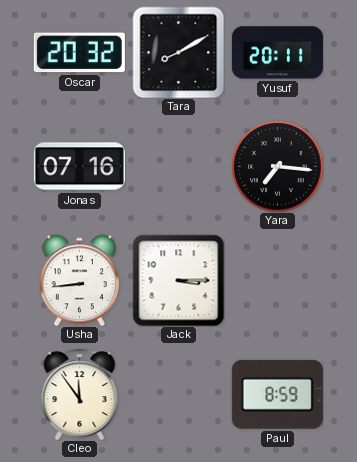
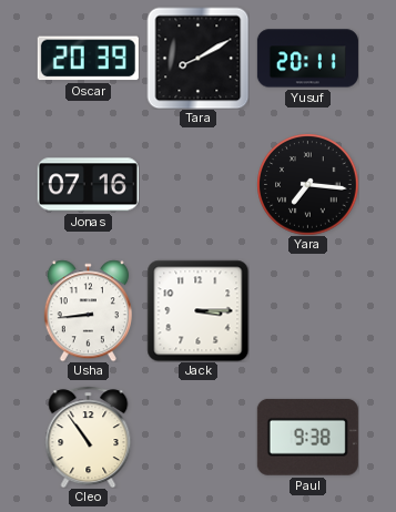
Oscar: 20:32 -> 20:39 (88, 59)
Cleo: 11:54 -> 10:54 (89, 437)
Paul: 8:59 -> 9:38 (307, 437)
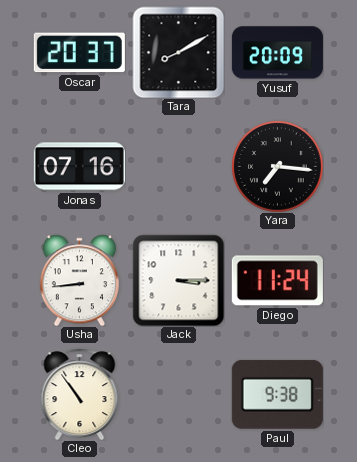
Oscar: 20:39 -> 20:37 (79, 53)
Yusuf: 20:11 -> 20:09 (277, 53)
Diego: none -> 11:24 (277, 281)
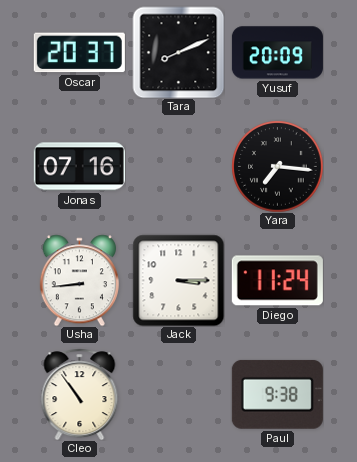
Tara: 8:10 -> 8:11 (178, 52)
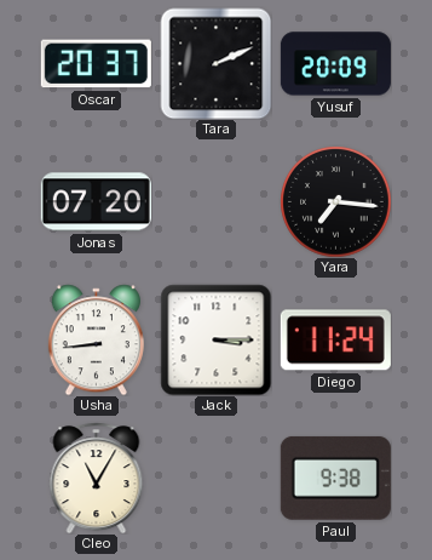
Tara: 8:11 -> 2:11 (215, 63)
Jonas: 07:16 -> 07:20 (96, 202)
Cleo: 10:54 -> 11:05 (97, 478)
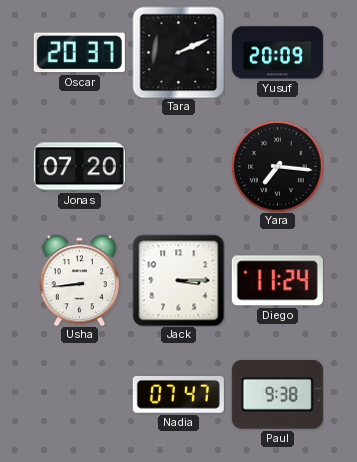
Cleo: 11:05 -> none (97, 478)
Nadia: none -> 07:47 (178, 395)
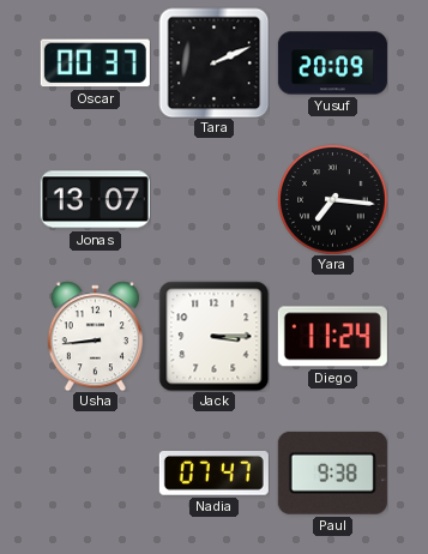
Oscar: 20:37 -> 00:37 (95, 64)
Jonas: 07:20 -> 13:07 (95, 200)
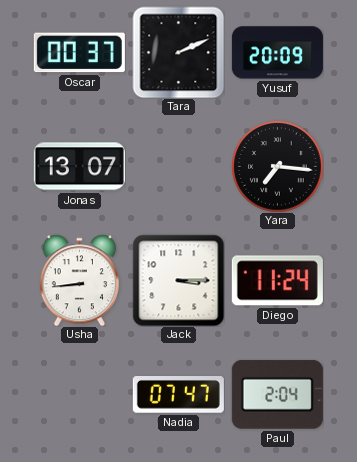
Paul: 9:38 -> 2:04 (277, 394)
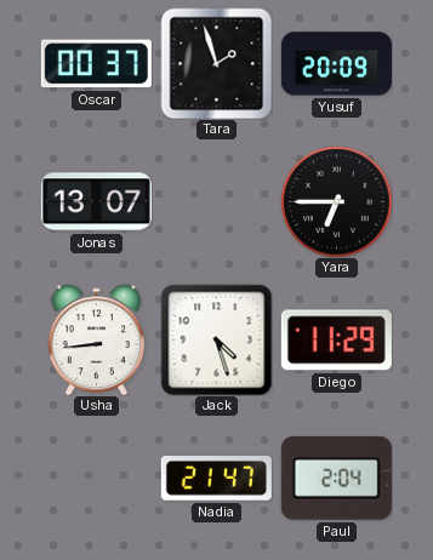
Tara: 2:11 -> 1:57 (216, 63)
Yara: 7:16 -> 6:45 (336, 201)
Jack: 3:15 -> 4:27 (216, 339)
Diego: 11:24 -> 11:29 (336, 341)
Nadia: 07:47 -> 21:47 (216, 479)
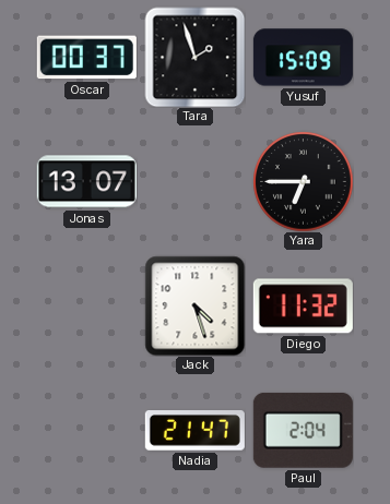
Yusuf: 20:09 -> 15:09 (303, 58)
Usha: 8:44 -> none (96, 339)
Diego: 11:29 -> 11:32 (303, 307)
